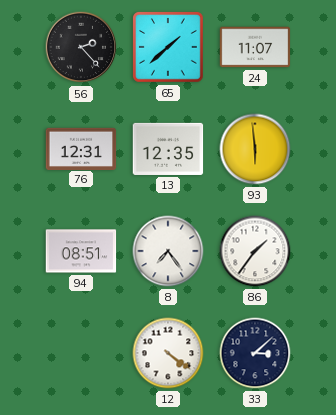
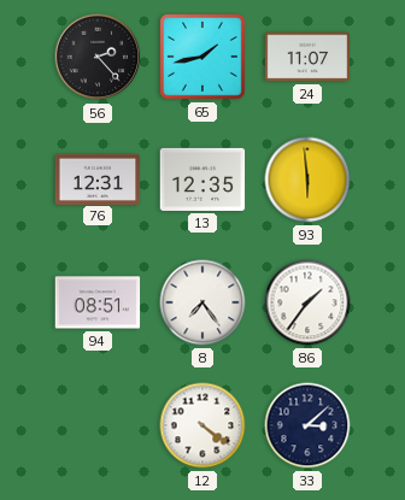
65: 1:38 -> 1:43 (204, 58)
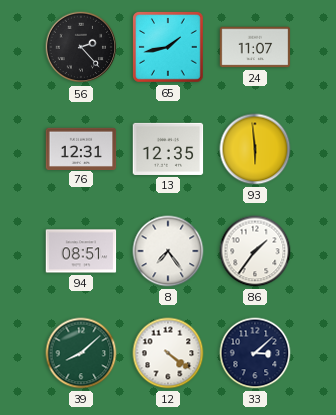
39: none -> 8:08 (81, 353)
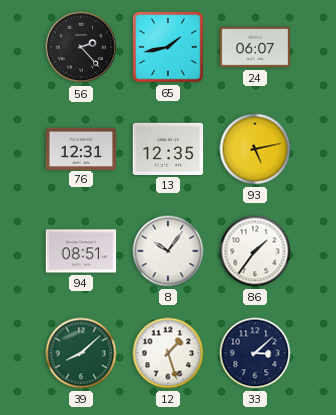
24: 11:07 -> 06:07 (255, 47)
93: 5:59 -> 5:13 (255, 149)
8: 7:24 -> 10:06 (168, 251)
12: 4:21 -> 1:27 (168, 353)
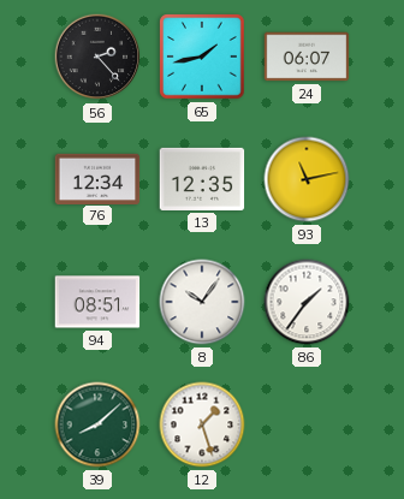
76: 12:31 -> 12:34 (97, 178)
93: 5:13 -> 11:13 (307, 179)
33: 3:08 -> none (255, 353)
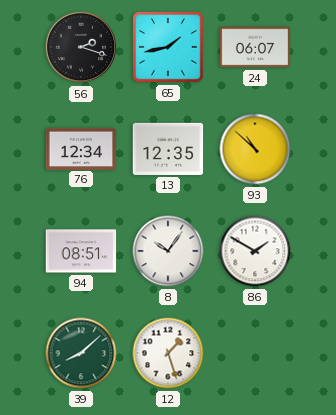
56: 2:23 -> 2:18 (81, 47)
93: 11:13 -> 10:52 (255, 149)
86: 1:36 -> 1:50 (255, 251)
